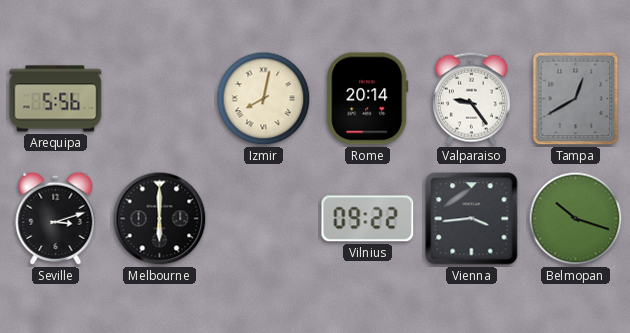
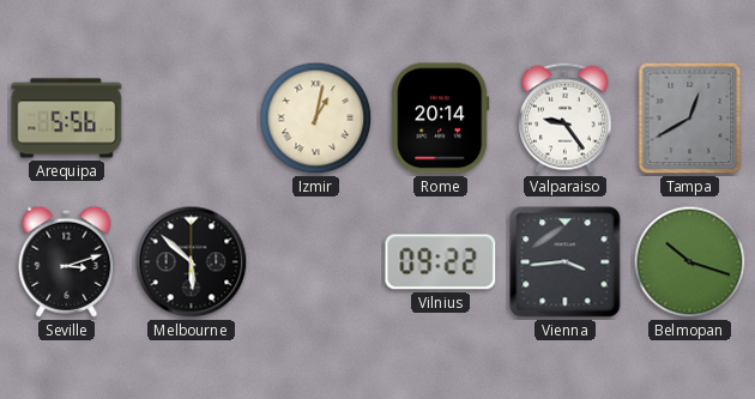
Izmir: 8:02 -> 1:02 (316, 119)
Melbourne: 6:00 -> 5:52 (192, 262)
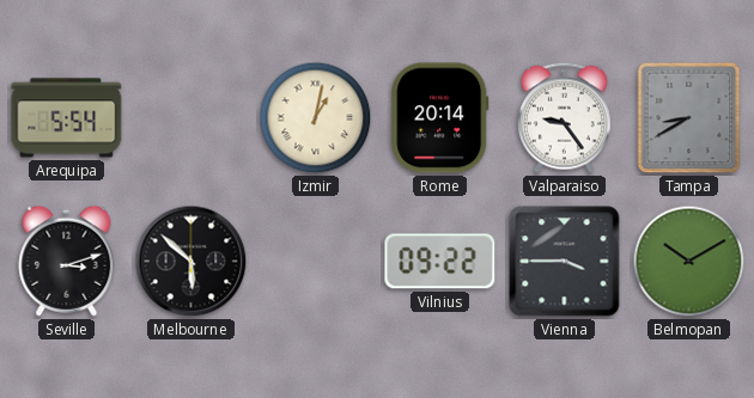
Arequipa: 5:56 -> 5:54 (67, 118)
Tampa: 12:40 -> 8:40 (689, 118)
Vienna: 3:44 -> 3:45 (565, 262)
Belmopan: 10:18 -> 10:10 (689, 262)
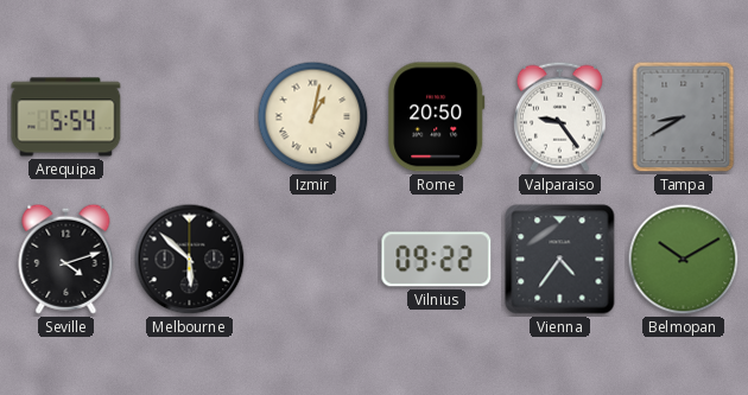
Rome: 20:14 -> 20:50 (437, 117)
Seville: 3:12 -> 4:12 (66, 259)
Vienna: 3:45 -> 4:36 (560, 260)
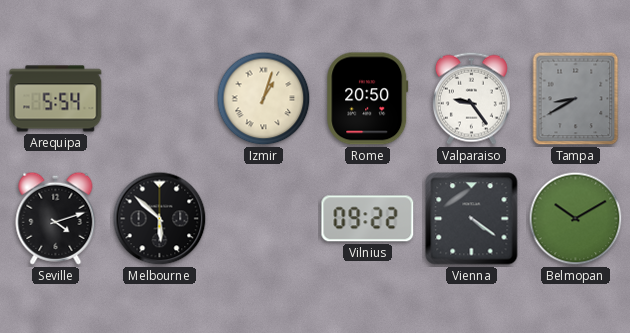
Izmir: 1:02 -> 1:03 (264, 99)
Vienna: 4:36 -> 4:21 (472, 219)
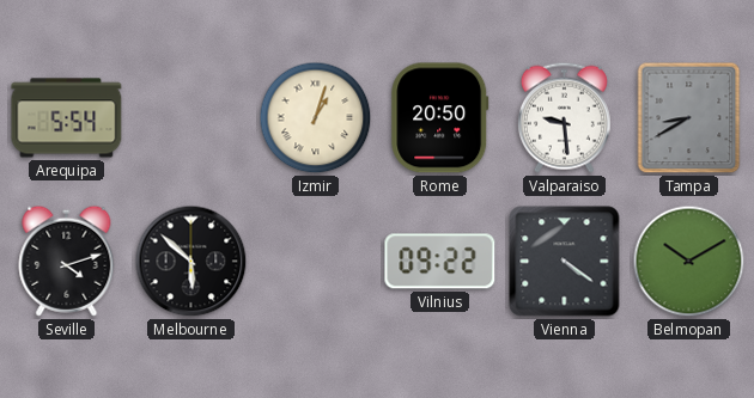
Valparaiso: 9:24 -> 9:29 (564, 117)
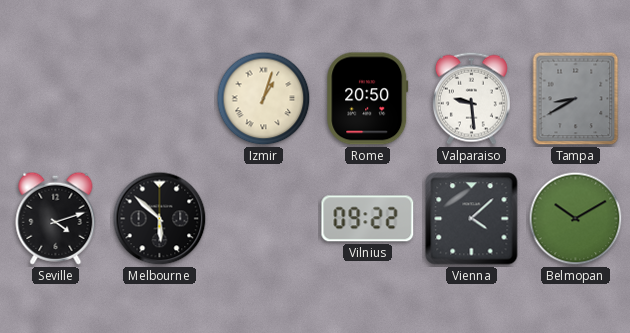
Arequipa: 5:54 -> none (67, 118)
Vienna: 4:21 -> 4:08 (472, 219)
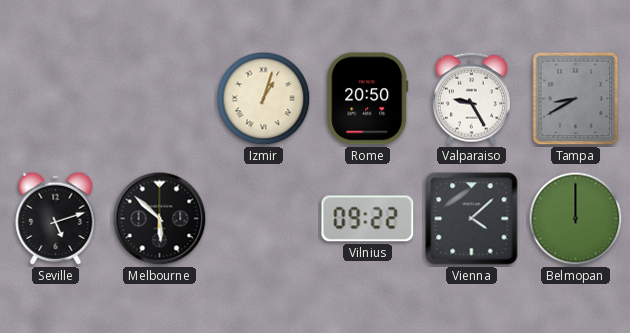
Valparaiso: 9:29 -> 9:25 (471, 98)
Seville: 4:12 -> 5:12 (56, 218)
Belmopan: 10:10 -> 12:00 (576, 219)
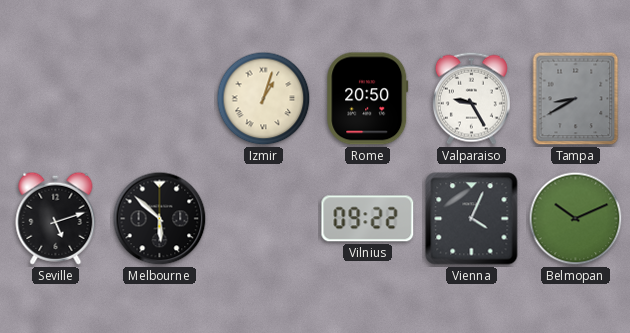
Vienna: 4:08 -> 4:04 (472, 219)
Belmopan: 12:00 -> 10:11 (576, 219)
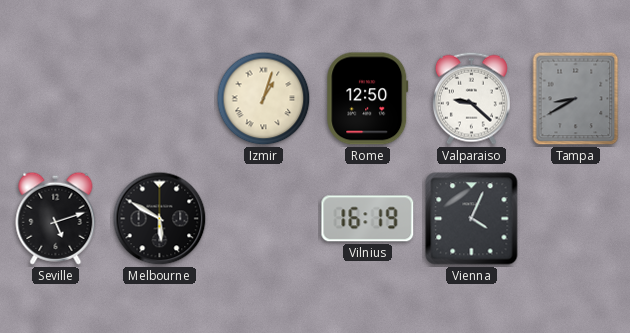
Rome: 20:50 -> 12:50 (368, 99)
Valparaiso: 9:25 -> 9:22 (471, 98)
Melbourne: 5:52 -> 5:50 (160, 219)
Vilnius: 09:22 -> 16:19 (368, 219)
Belmopan: 10:11 -> none (576, 219)
